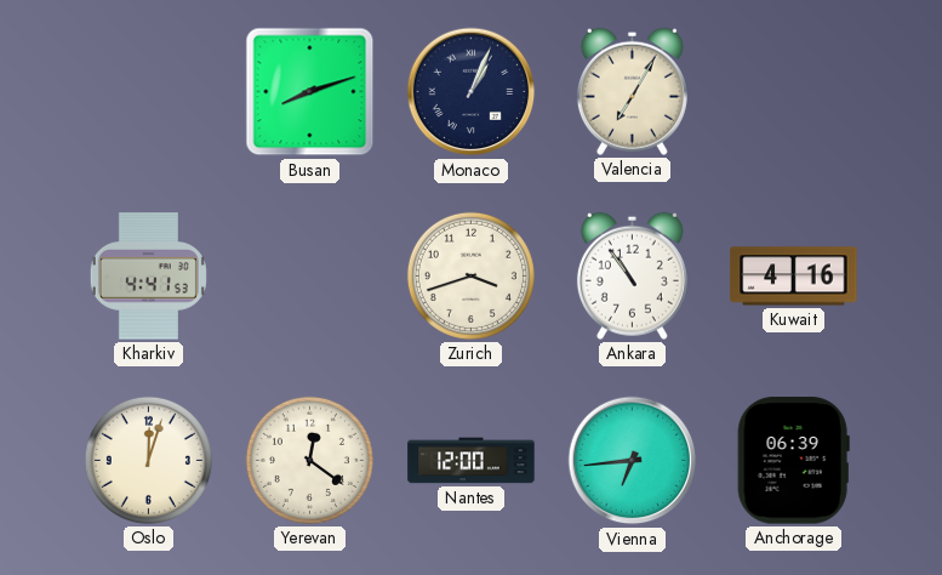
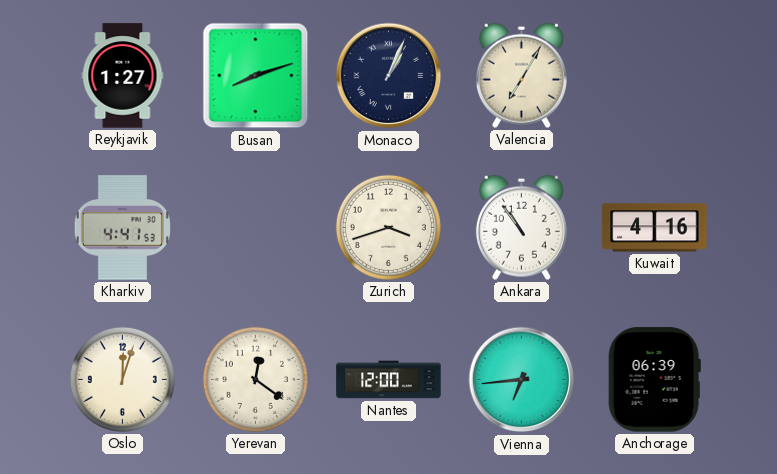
Reykjavik: none -> 1:27 (123, 76)
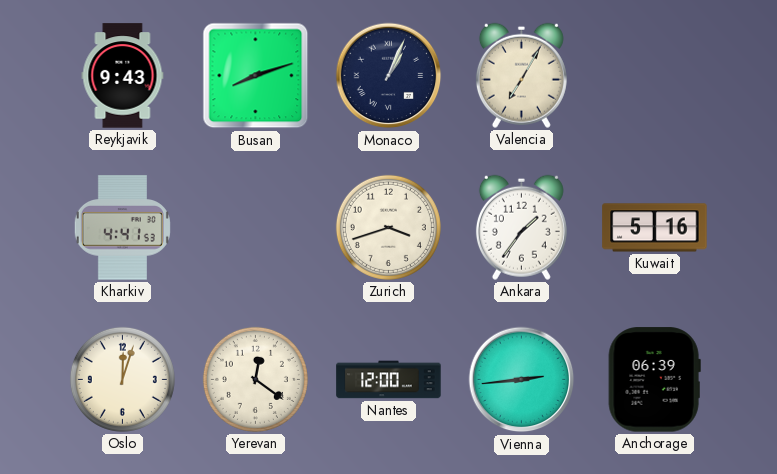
Reykjavik: 1:27 -> 9:43 (123, 76)
Ankara: 10:54 -> 1:36 (521, 227)
Kuwait: 4:16 -> 5:16 (655, 228)
Vienna: 6:44 -> 2:44 (522, 380)
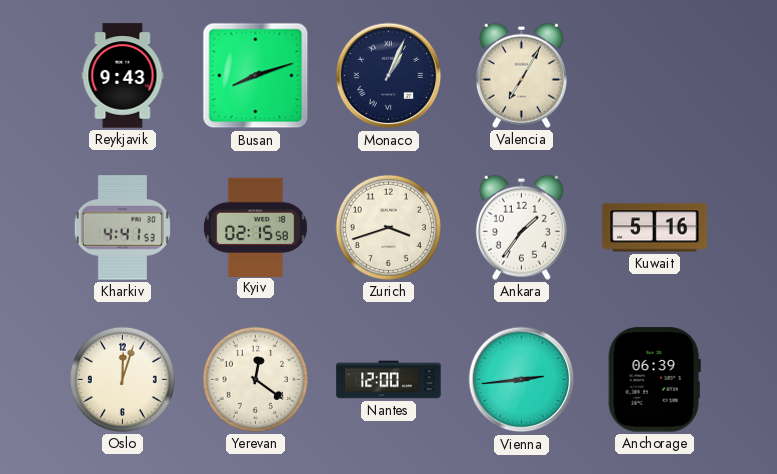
Kyiv: none -> 02:15 (255, 227)
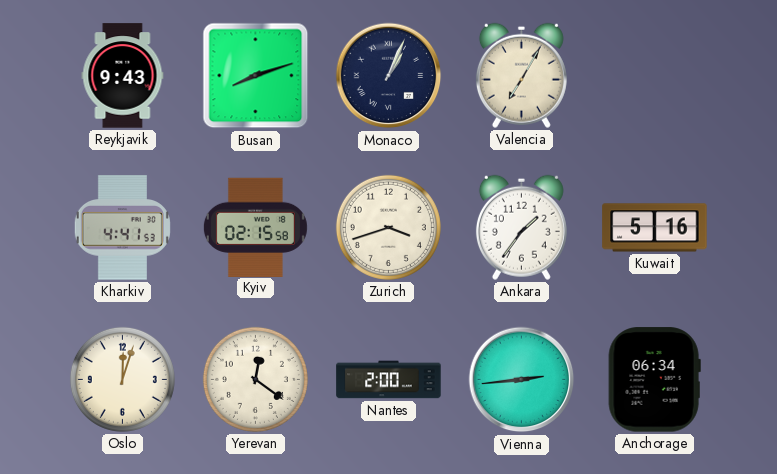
Nantes: 12:00 -> 2:00 (389, 380)
Anchorage: 06:39 -> 06:34 (654, 380)
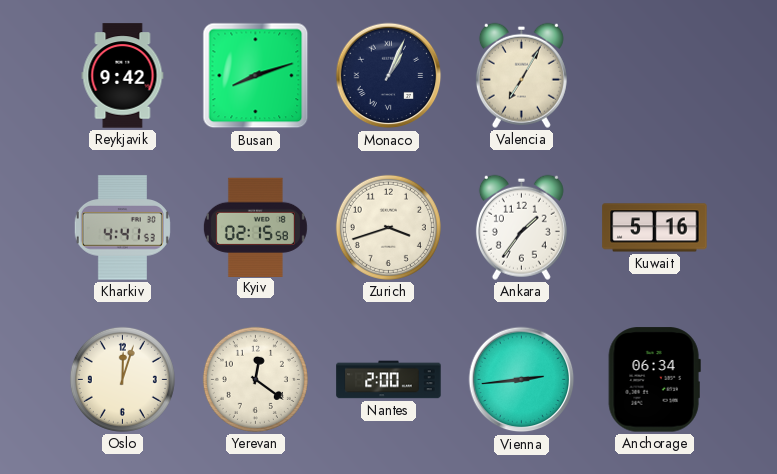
Reykjavik: 9:43 -> 9:42 (123, 76)
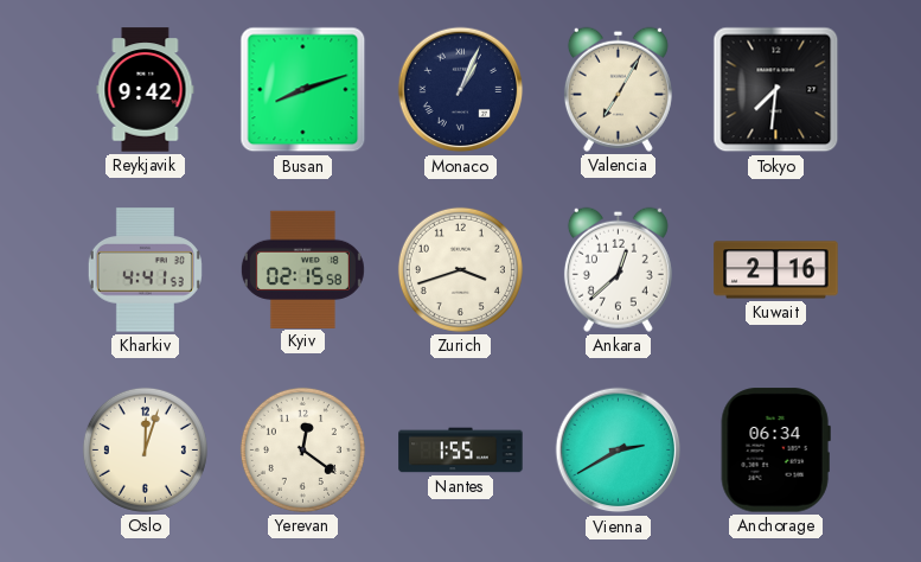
Tokyo: none -> 7:31 (776, 90)
Ankara: 1:36 -> 12:38 (618, 269)
Kuwait: 5:16 -> 2:16 (776, 270)
Nantes: 2:00 -> 1:55 (461, 451)
Vienna: 2:44 -> 2:40 (619, 451)
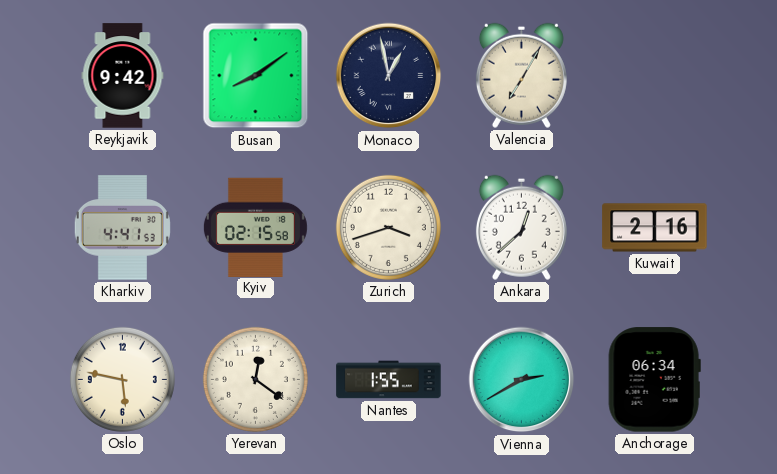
Busan: 8:12 -> 8:09 (256, 76)
Monaco: 1:04 -> 12:58 (389, 76)
Tokyo: 7:31 -> none (776, 90)
Oslo: 12:03 -> 5:47 (122, 379)
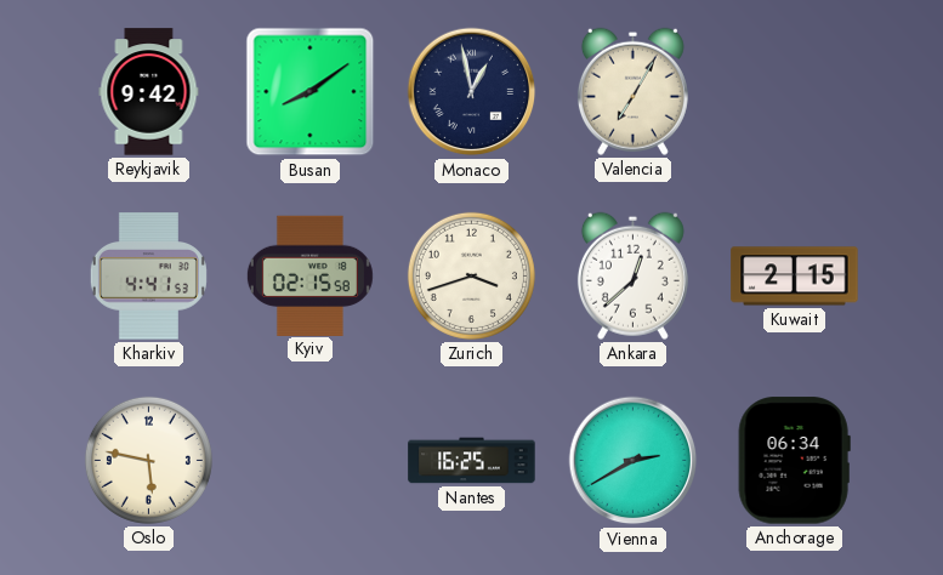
Kuwait: 2:16 -> 2:15 (795, 277)
Yerevan: 12:21 -> none (255, 379)
Nantes: 1:55 -> 16:25 (472, 461)
